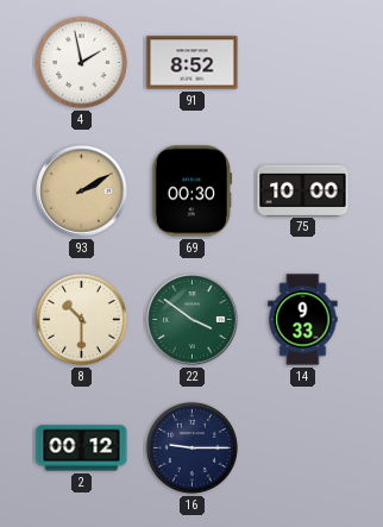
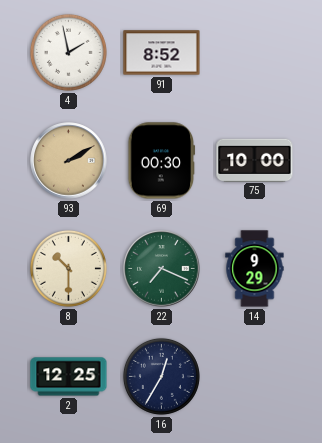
22: 3:51 -> 7:19 (162, 269)
14: 9:33 -> 9:29 (255, 269)
2: 00:12 -> 12:25 (69, 377)
16: 9:15 -> 12:35 (161, 376)
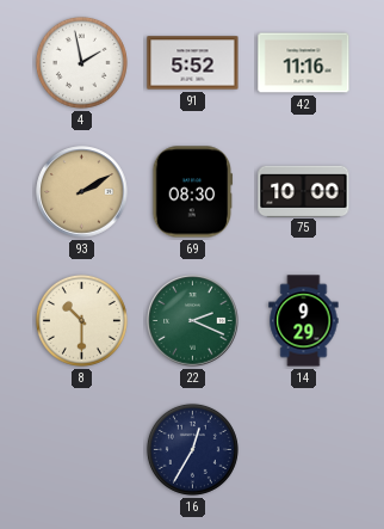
91: 8:52 -> 5:52 (193, 63)
42: none -> 11:16 (304, 63)
69: 00:30 -> 08:30 (193, 192)
22: 7:19 -> 2:19 (193, 321)
2: 12:25 -> none (69, 377)
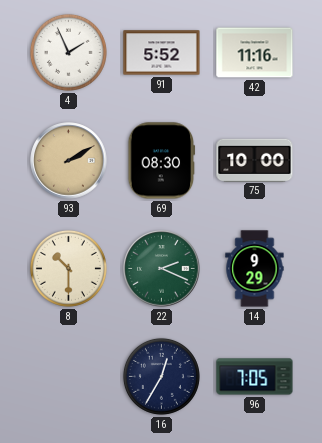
4: 1:58 -> 1:56 (68, 52)
96: none -> 7:05 (255, 377)
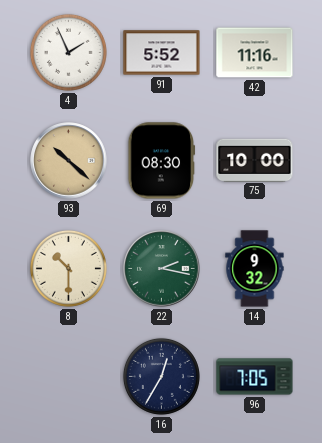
93: 2:10 -> 10:22 (69, 161)
22: 2:19 -> 2:17 (162, 269)
14: 9:29 -> 9:32 (255, 269)
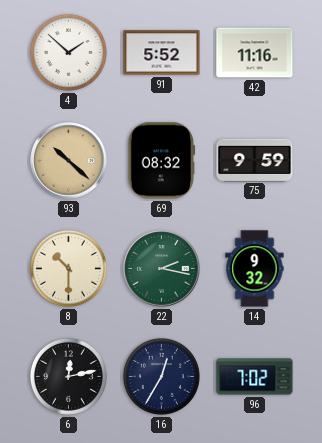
4: 1:56 -> 1:52 (68, 52)
69: 08:30 -> 08:32 (162, 161)
75: 10:00 -> 9:59 (255, 160)
6: none -> 12:13 (68, 376)
96: 7:05 -> 7:02 (255, 377)
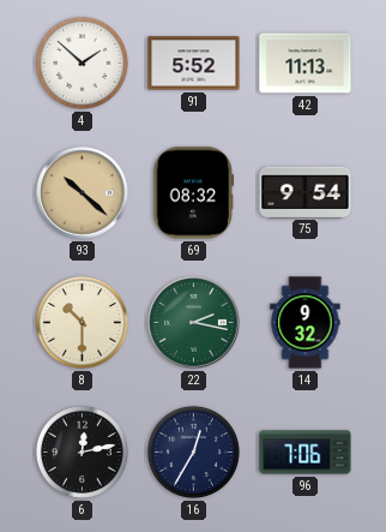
42: 11:16 -> 11:13 (306, 64)
75: 9:59 -> 9:54 (306, 192)
96: 7:02 -> 7:06 (306, 453)
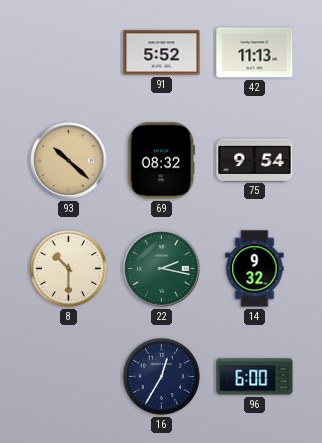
4: 1:52 -> none (82, 62)
6: 12:13 -> none (82, 452)
96: 7:06 -> 6:00 (255, 377)
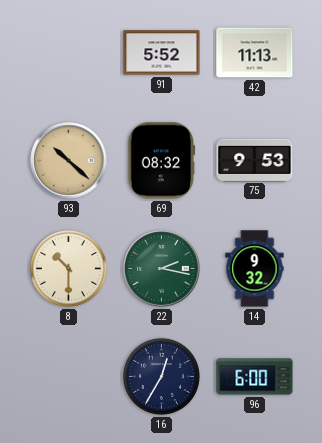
75: 9:54 -> 9:53 (255, 160)
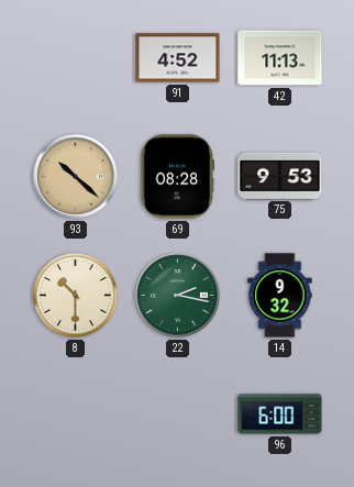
91: 5:52 -> 4:52 (178, 58)
69: 08:32 -> 08:28 (178, 177)
16: 12:35 -> none (161, 376)
